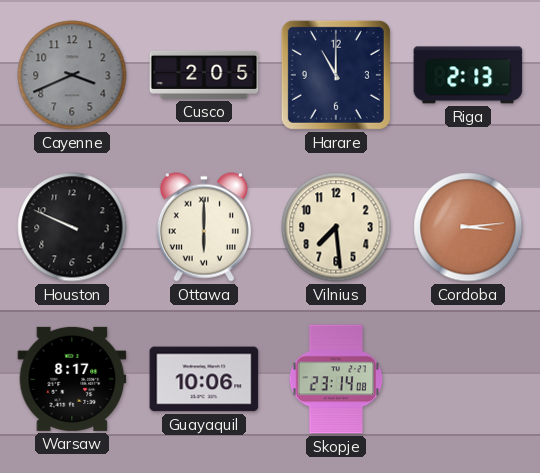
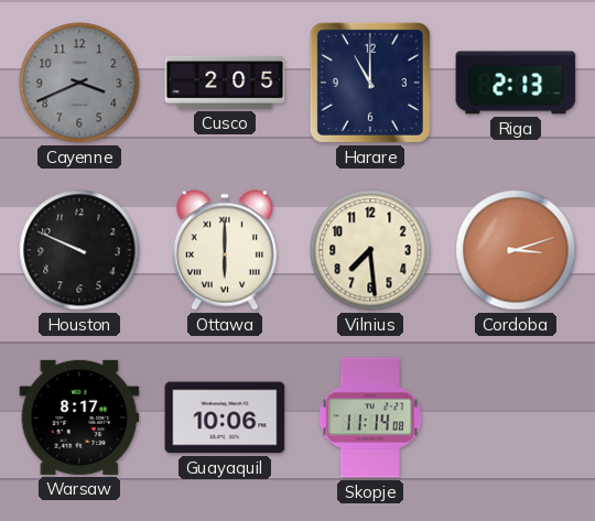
Cordoba: 3:14 -> 3:12 (516, 250)
Skopje: 23:14 -> 11:14 (370, 417)
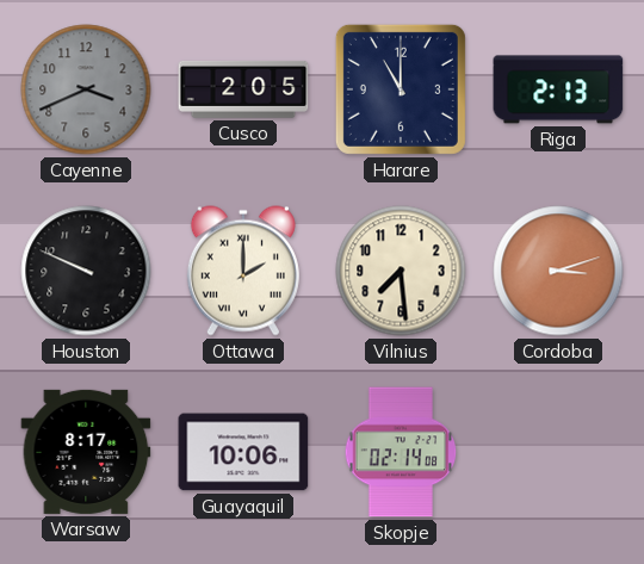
Ottawa: 6:00 -> 2:00 (243, 271)
Skopje: 11:14 -> 02:14 (401, 452)
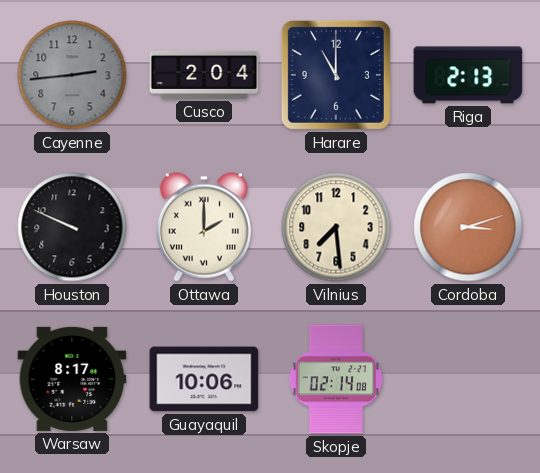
Cayenne: 3:41 -> 2:44 (72, 75)
Cusco: 2:05 -> 2:04 (204, 75)
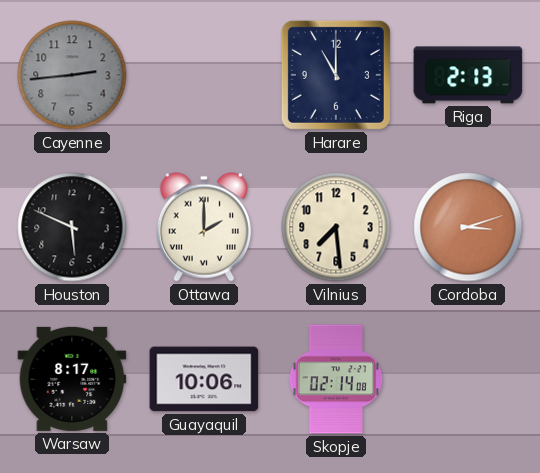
Cusco: 2:04 -> none (204, 75)
Houston: 9:49 -> 5:49 (72, 227)
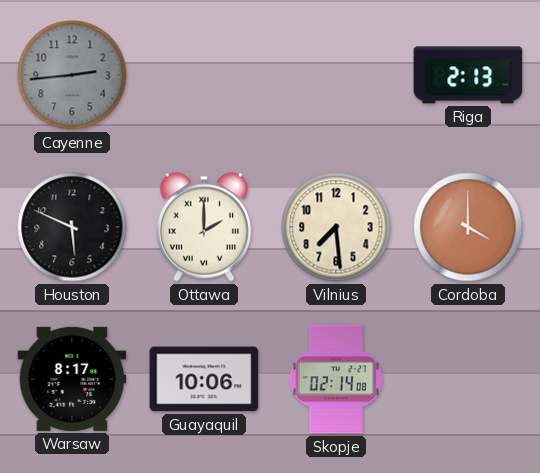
Harare: 11:00 -> none (336, 75)
Cordoba: 3:12 -> 4:00 (468, 227)
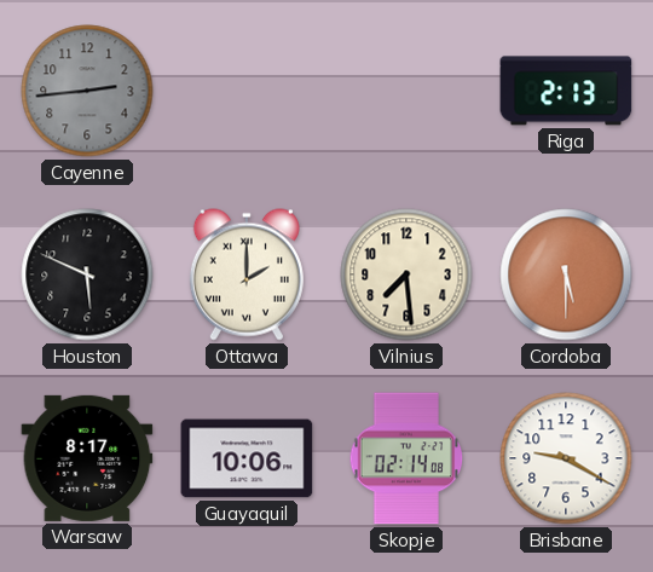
Cordoba: 4:00 -> 5:30 (566, 275)
Brisbane: none -> 9:20 (566, 458)
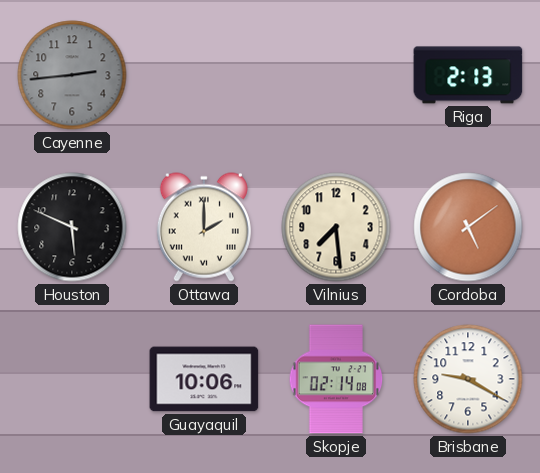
Cordoba: 5:30 -> 5:09 (468, 227)
Warsaw: 8:17 -> none (87, 458)
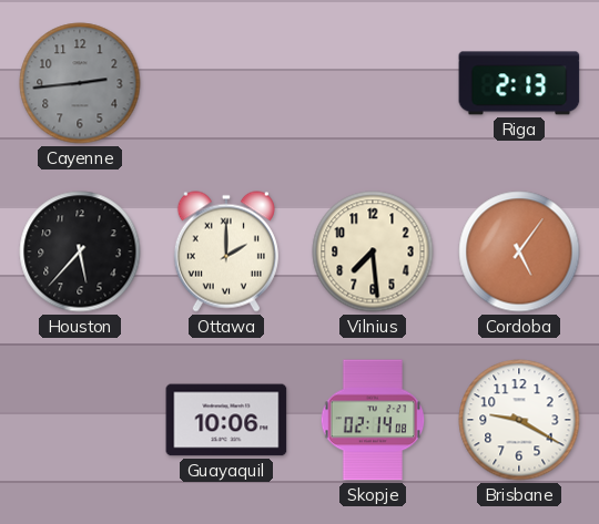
Houston: 5:49 -> 5:37 (80, 251)
Cordoba: 5:09 -> 5:06 (519, 251)
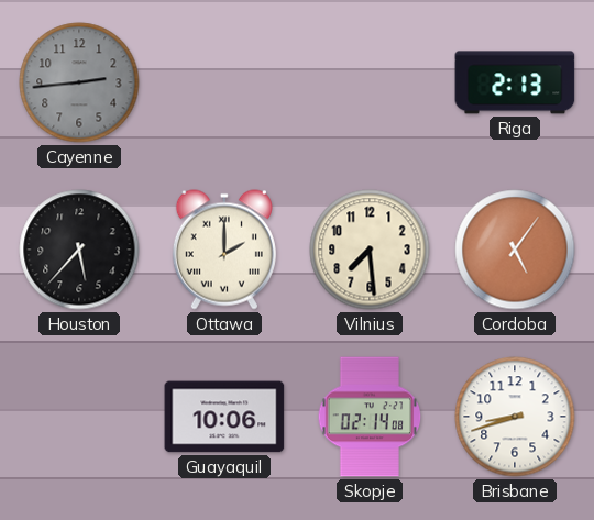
Brisbane: 9:20 -> 8:42 (515, 417)
